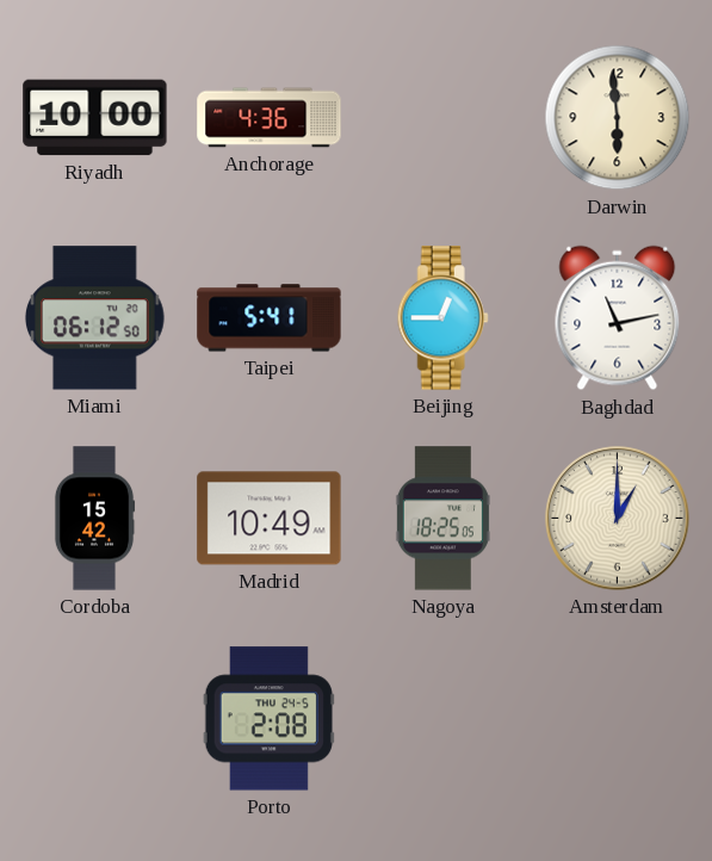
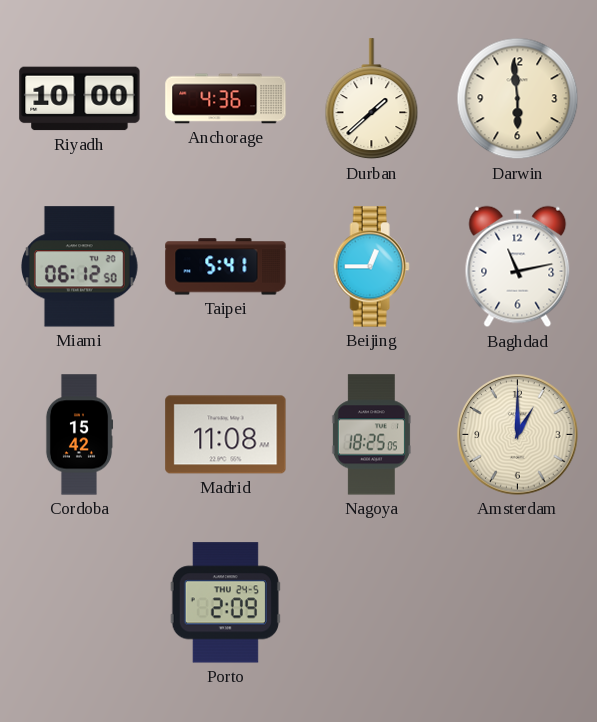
Durban: none -> 1:38 (372, 99)
Madrid: 10:49 -> 11:08 (226, 435)
Porto: 2:08 -> 2:09 (225, 603)
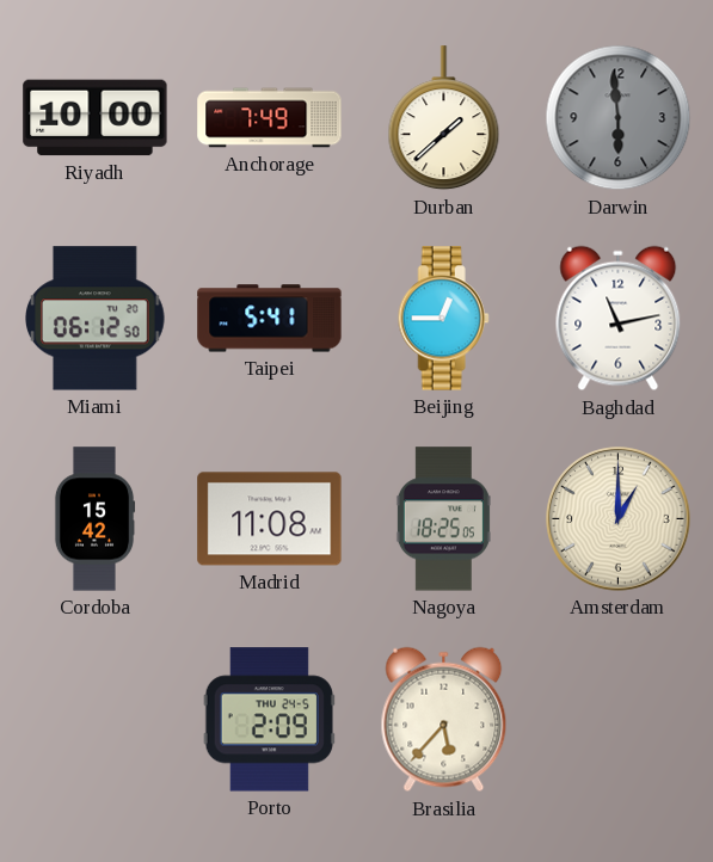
Anchorage: 4:36 -> 7:49 (270, 118)
Darwin dial: cream -> grey (619, 118)
Brasilia: none -> 5:37 (444, 720)
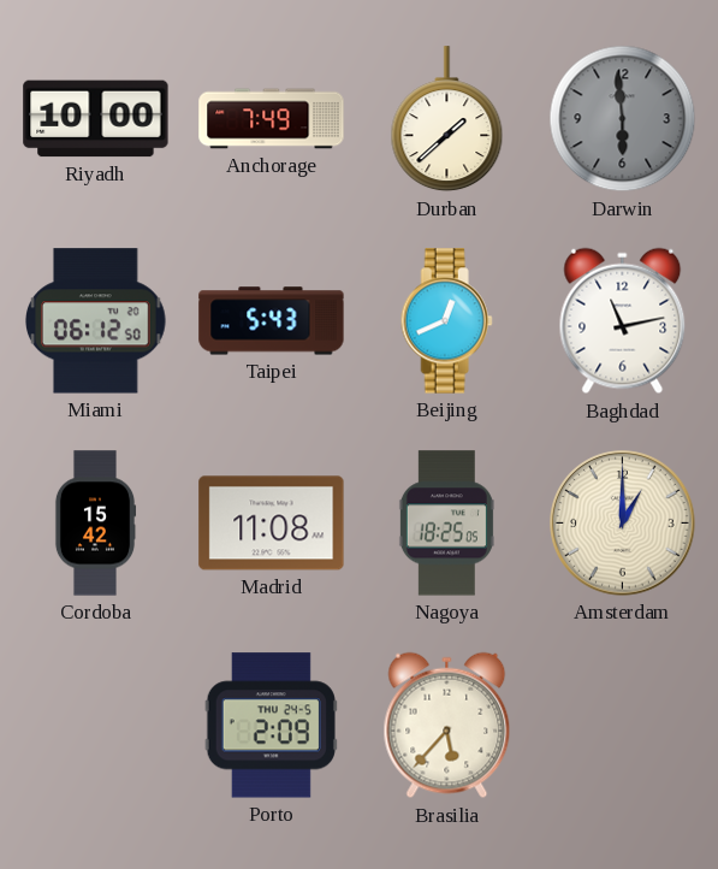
Taipei: 5:41 -> 5:43 (272, 321)
Beijing: 12:45 -> 12:41 (446, 321)
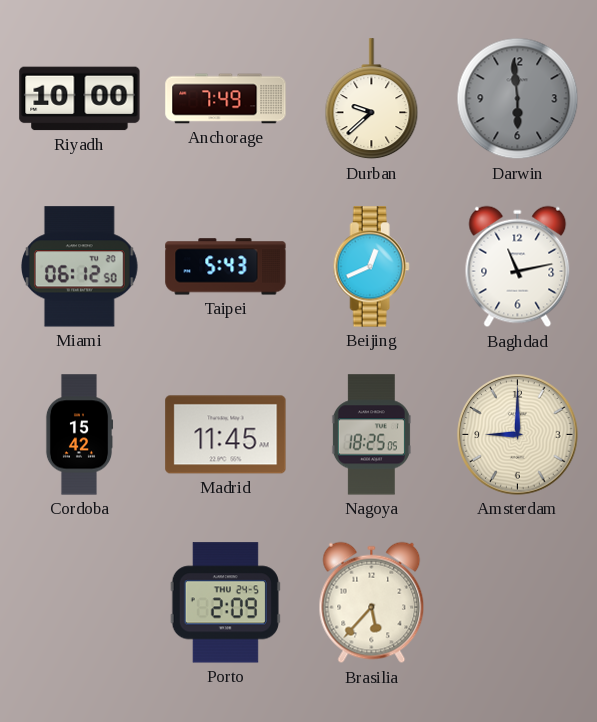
Durban: 1:38 -> 9:38 (372, 99)
Madrid: 11:08 -> 11:45 (226, 435)
Amsterdam: 1:00 -> 9:00 (518, 435)
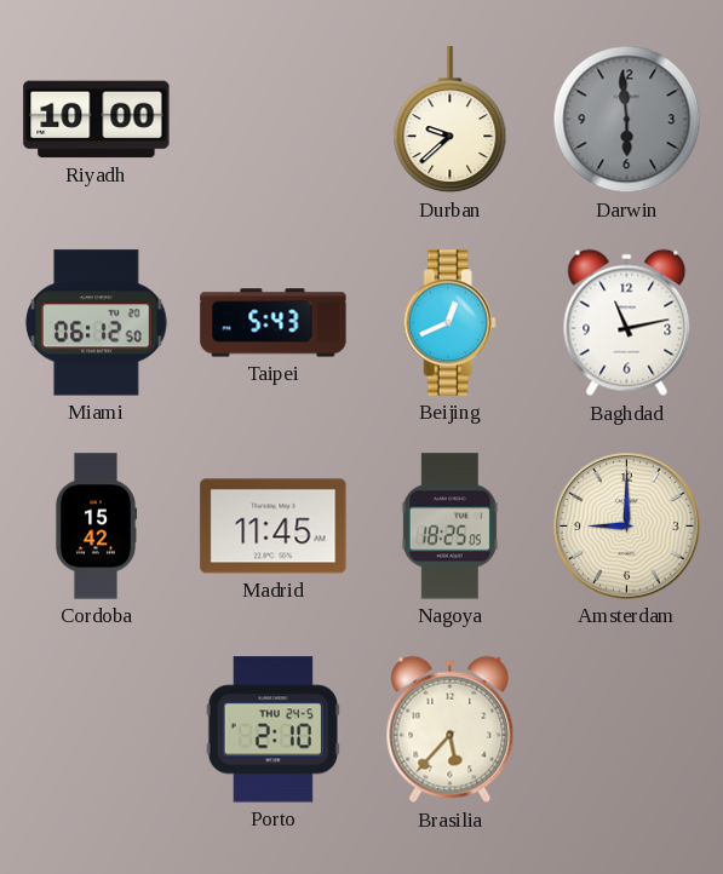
Anchorage: 7:49 -> none (226, 99)
Porto: 2:09 -> 2:10 (272, 730)
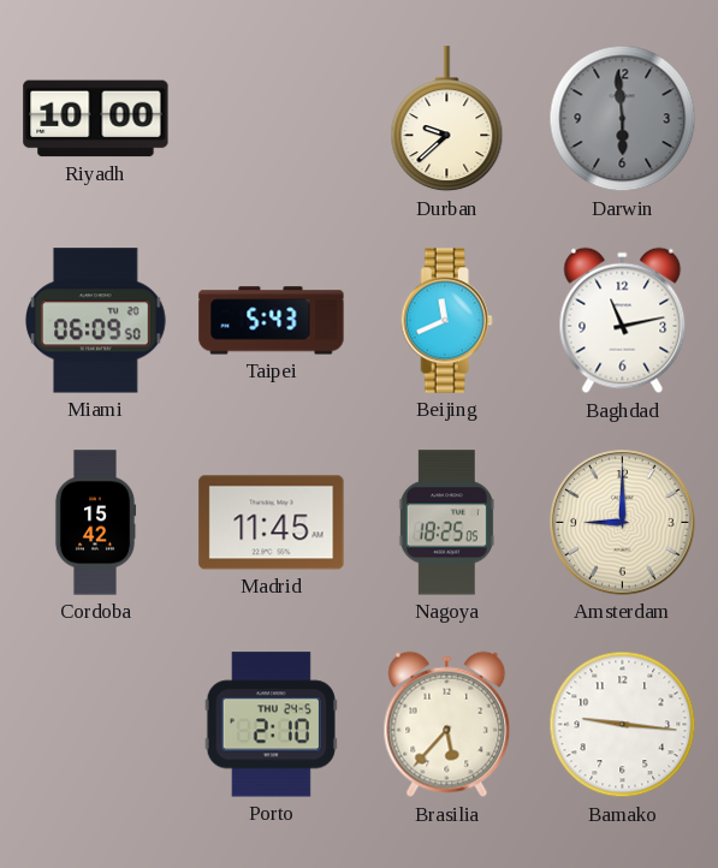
Miami: 06:12 -> 06:09 (96, 321)
Beijing: 12:41 -> 11:41 (446, 321)
Bamako: none -> 9:16 (623, 725)
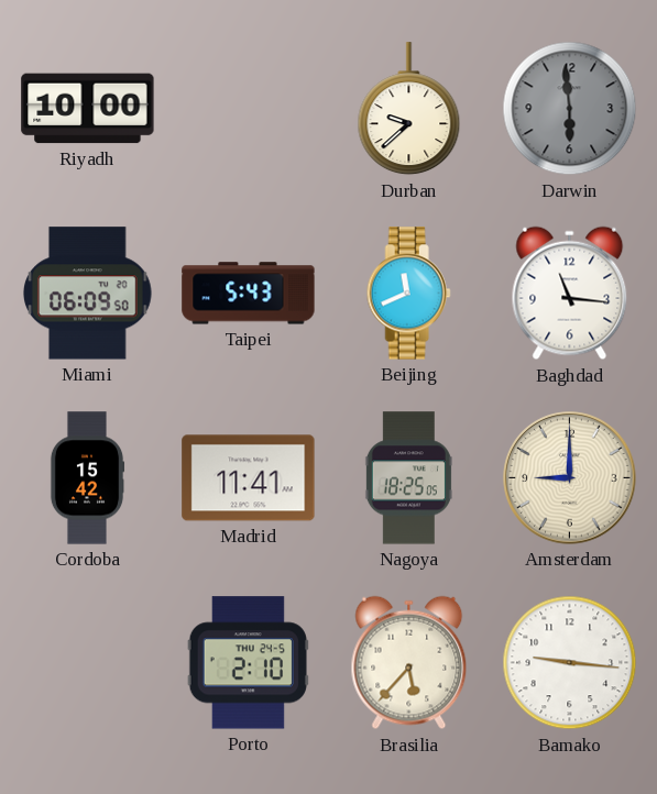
Baghdad: 11:13 -> 11:16 (570, 294)
Madrid: 11:45 -> 11:41 (249, 478)
